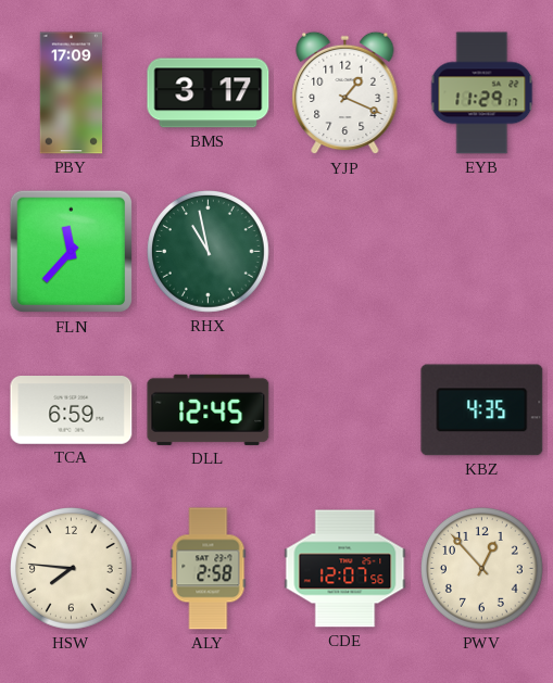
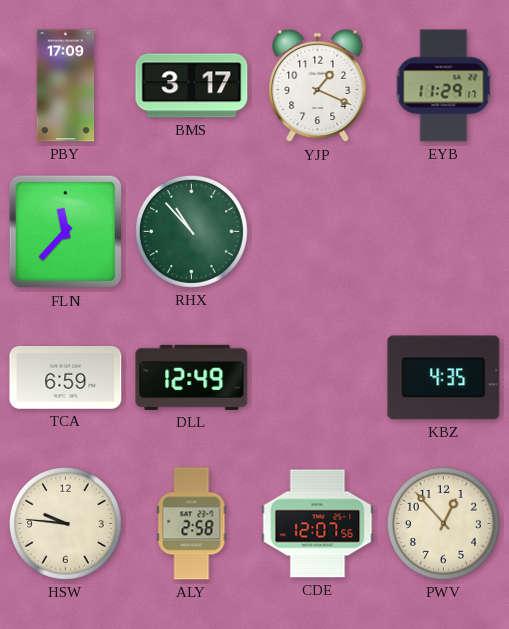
RHX: 10:58 -> 10:53 (192, 232)
DLL: 12:45 -> 12:49 (192, 377)
HSW: 7:46 -> 9:46 (66, 524)
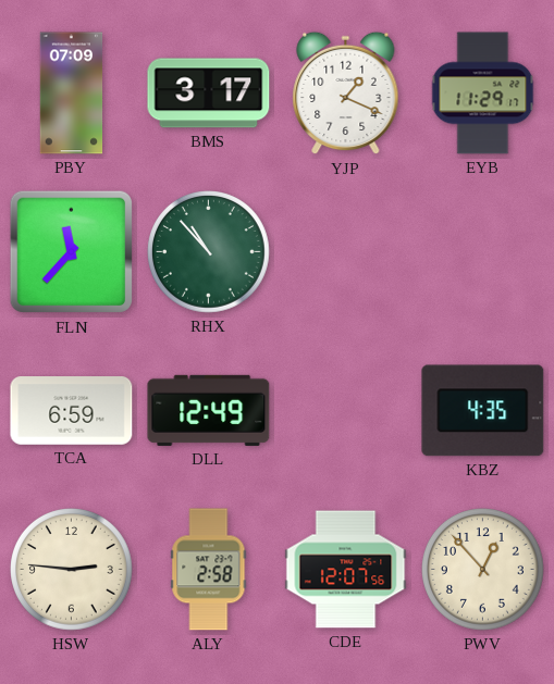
PBY: 17:09 -> 07:09 (72, 94)
HSW: 9:46 -> 2:46 (72, 570)
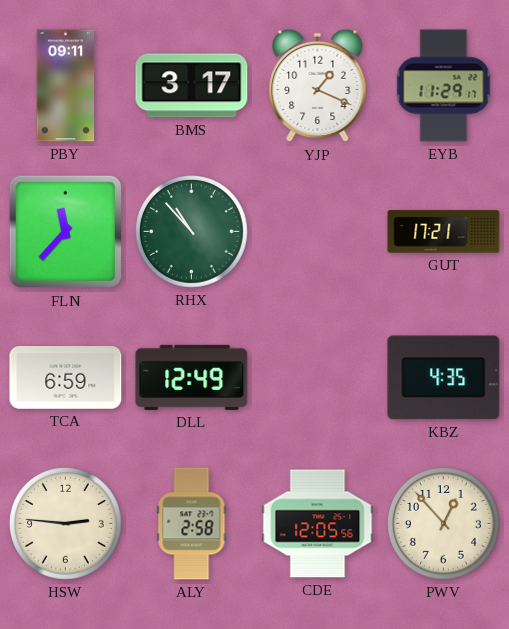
PBY: 07:09 -> 09:11 (66, 86)
GUT: none -> 17:21 (444, 232)
CDE: 12:07 -> 12:05 (318, 524)
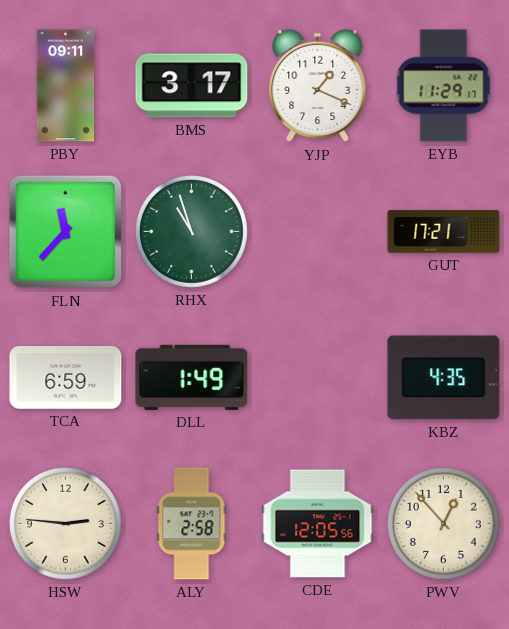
RHX: 10:53 -> 10:57 (192, 232)
DLL: 12:49 -> 1:49 (192, 377)
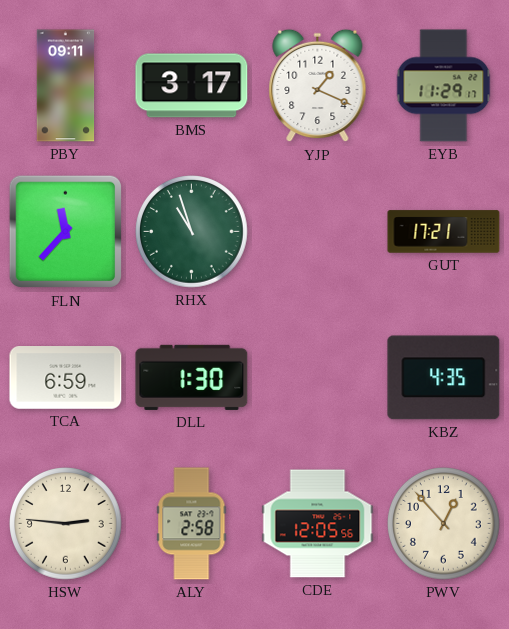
DLL: 1:49 -> 1:30 (192, 377)
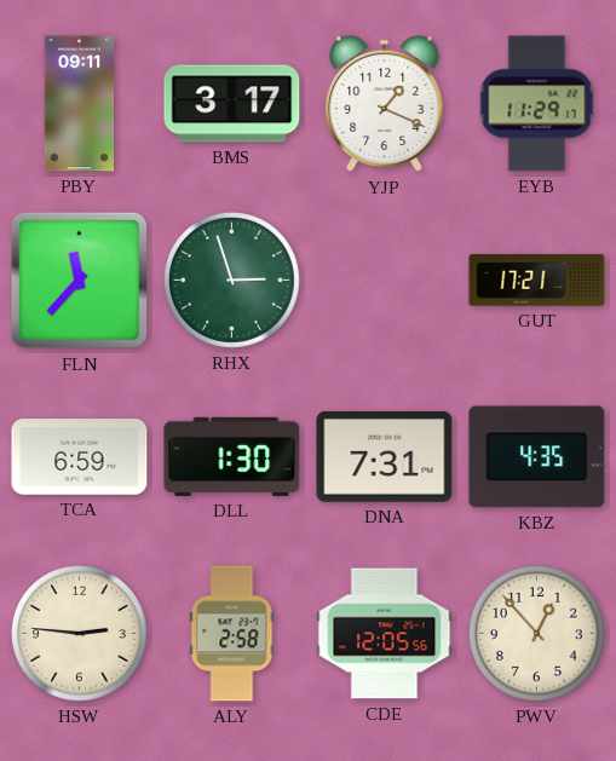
RHX: 10:57 -> 2:57 (232, 281)
DNA: none -> 7:31 (385, 456)
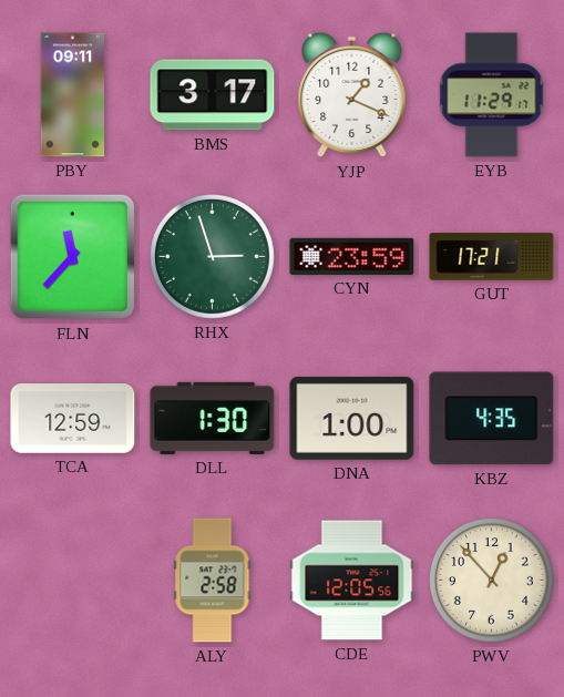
CYN: none -> 23:59 (352, 256)
TCA: 6:59 -> 12:59 (73, 419)
DNA: 7:31 -> 1:00 (352, 418)
HSW: 2:46 -> none (80, 634)
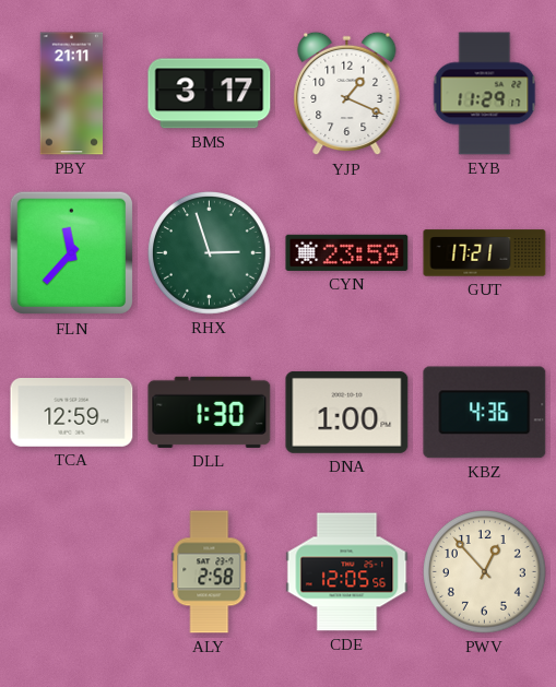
PBY: 09:11 -> 21:11 (72, 94)
KBZ: 4:35 -> 4:36 (485, 413)
